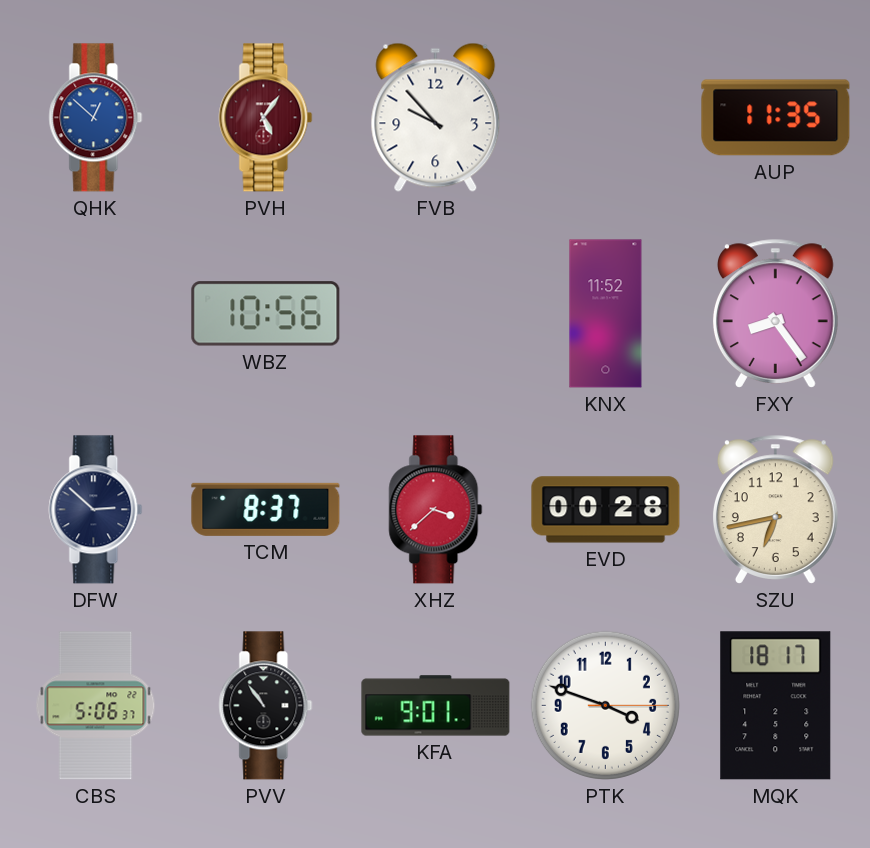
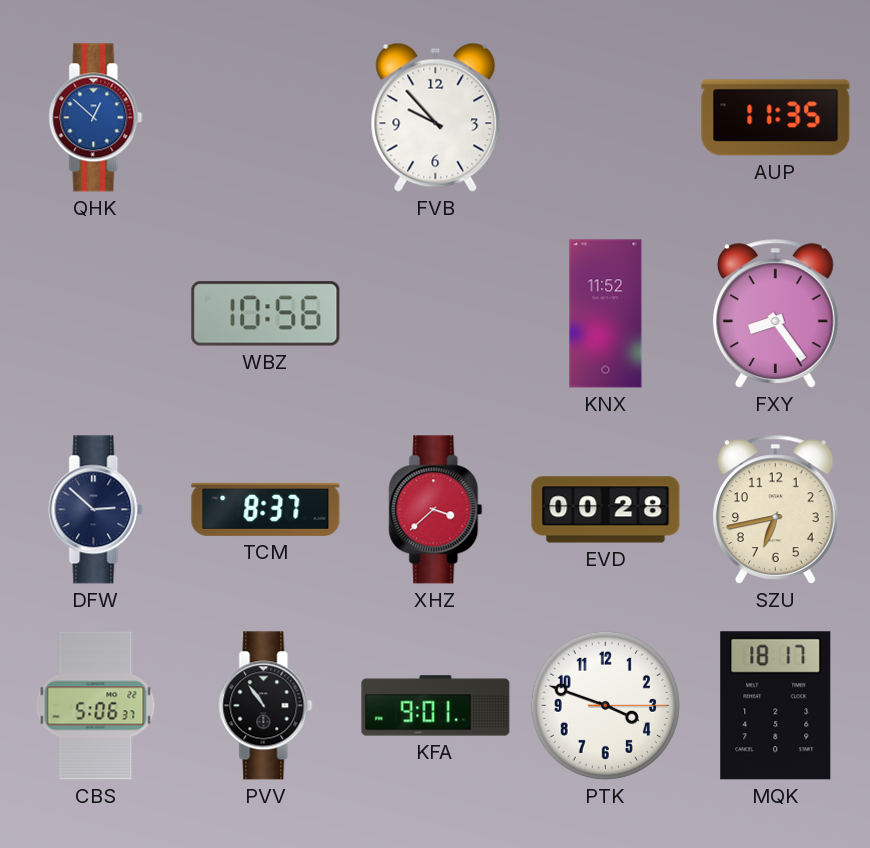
PVH: 5:06 -> none (266, 118)
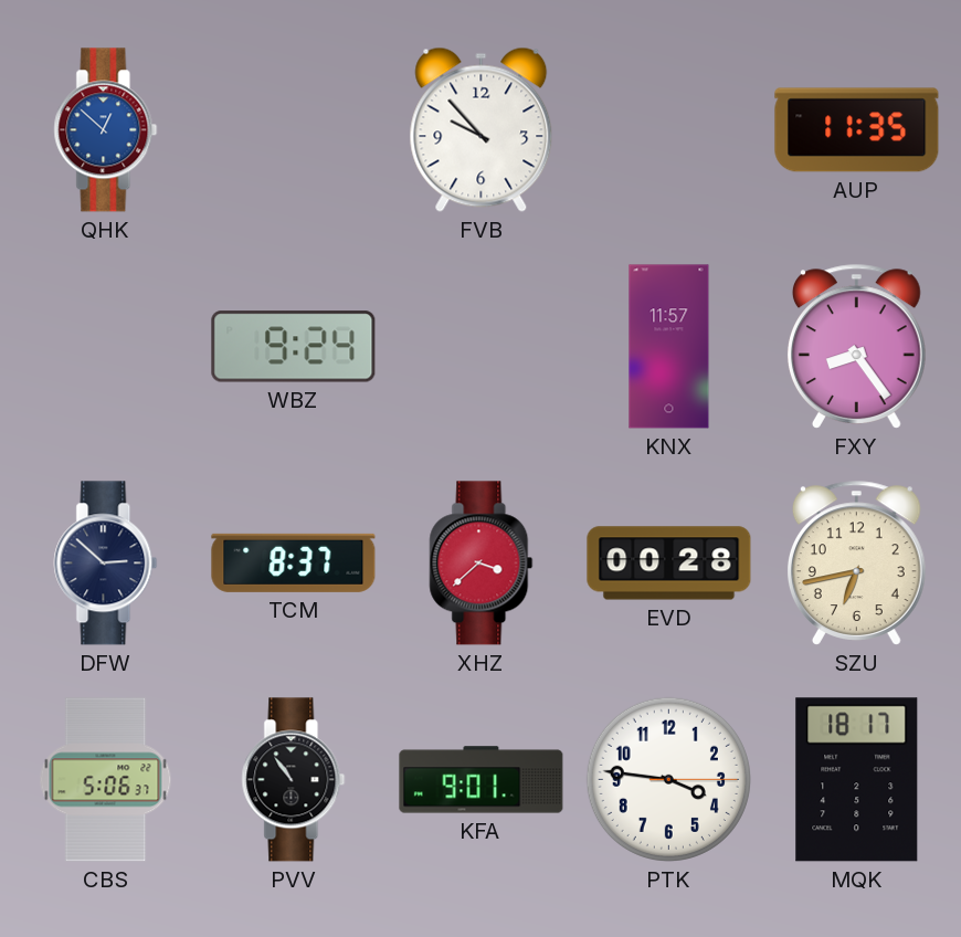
WBZ: 10:56 -> 9:24 (294, 347)
KNX: 11:52 -> 11:57 (669, 347)
PTK: 3:48 -> 3:46 (668, 779)
